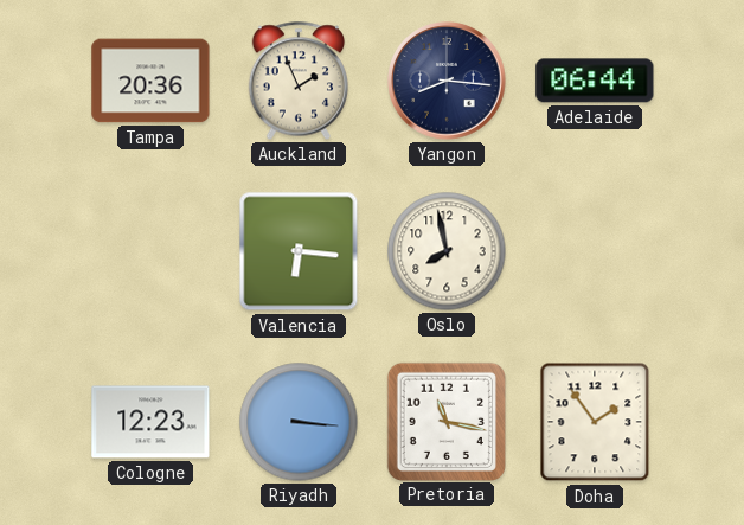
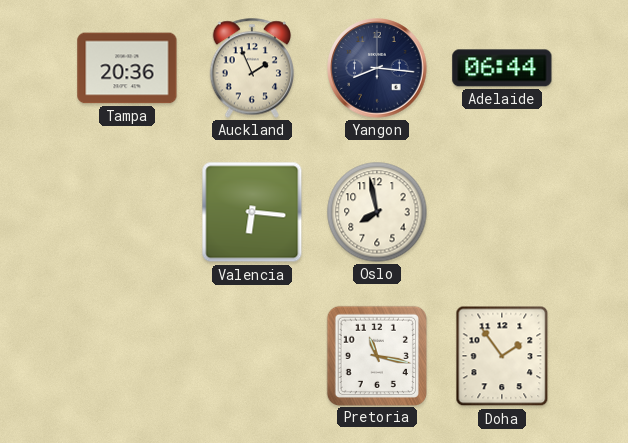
Cologne: 12:23 -> none (150, 422)
Riyadh: 3:16 -> none (299, 422)
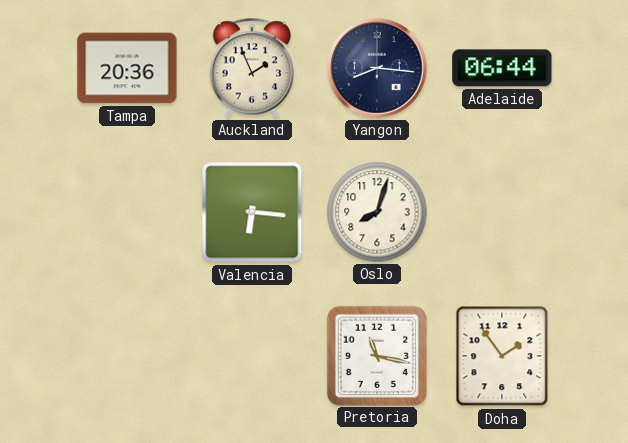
Oslo: 7:58 -> 8:03 (377, 212)
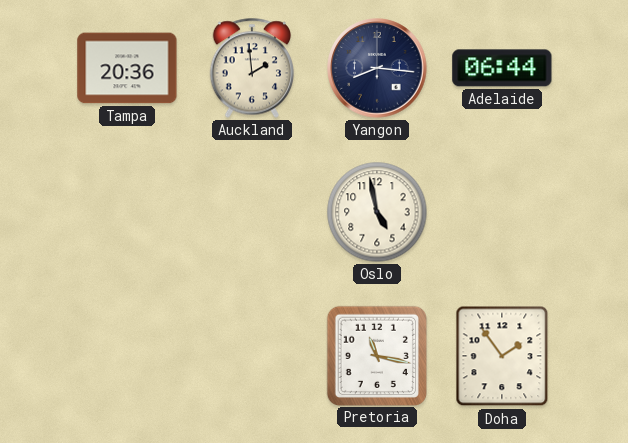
Auckland: 1:56 -> 1:59 (251, 68)
Valencia: 6:16 -> none (252, 212)
Oslo: 8:03 -> 4:58 (377, 212)
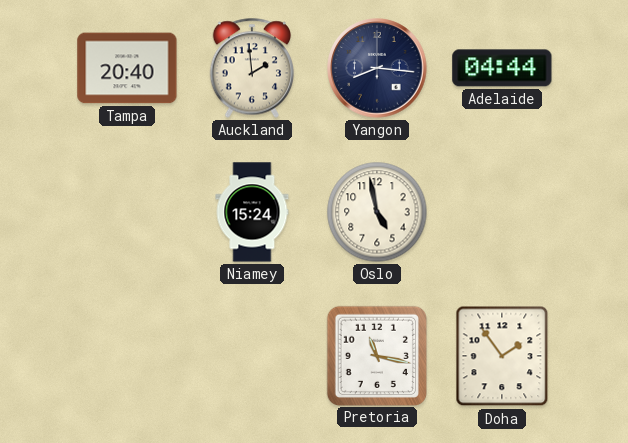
Tampa: 20:36 -> 20:40 (127, 68)
Adelaide: 06:44 -> 04:44 (502, 68)
Niamey: none -> 15:24 (252, 212)
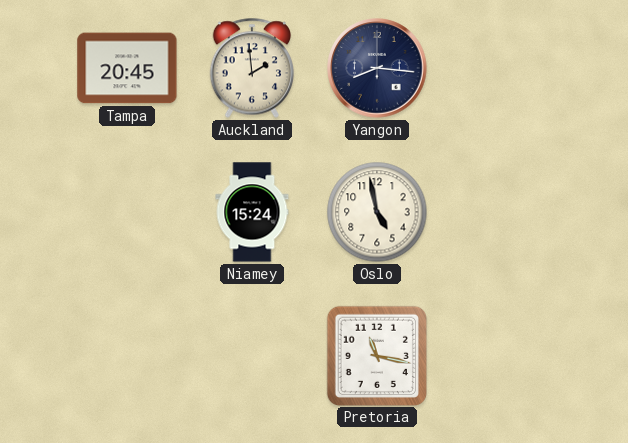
Tampa: 20:40 -> 20:45 (127, 68)
Adelaide: 04:44 -> none (502, 68)
Doha: 1:54 -> none (502, 356)
